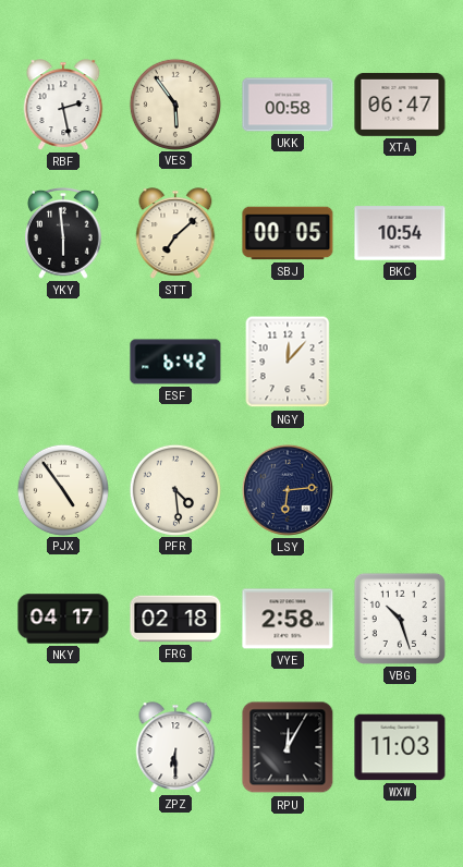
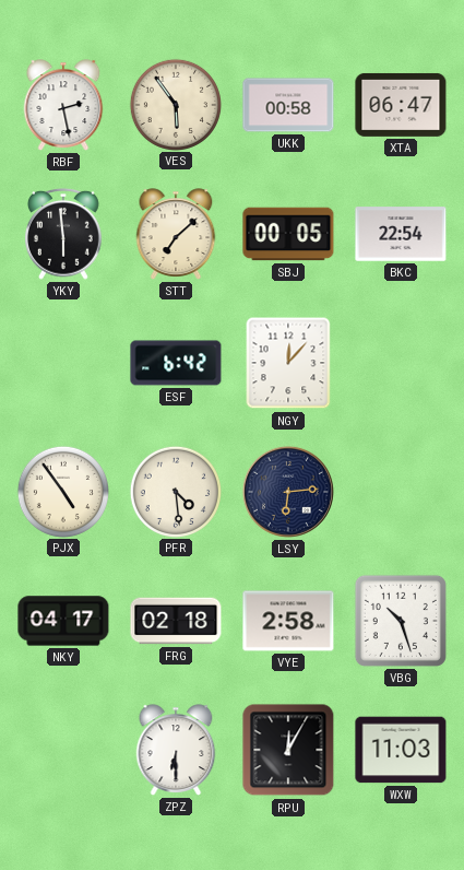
BKC: 10:54 -> 22:54 (401, 234)
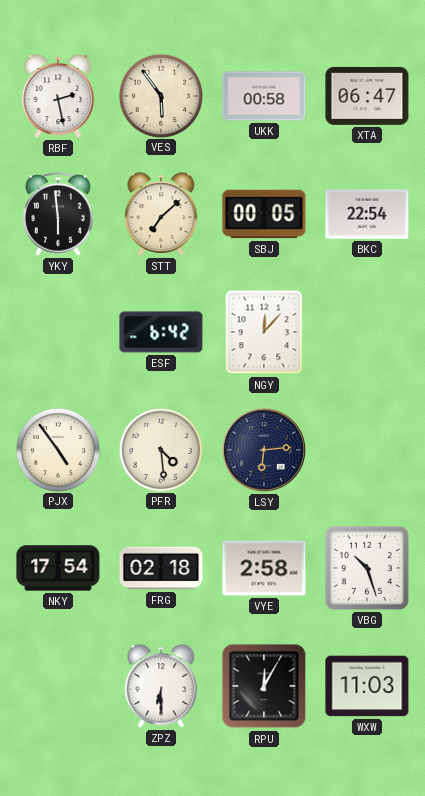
NKY: 04:17 -> 17:54 (58, 568)
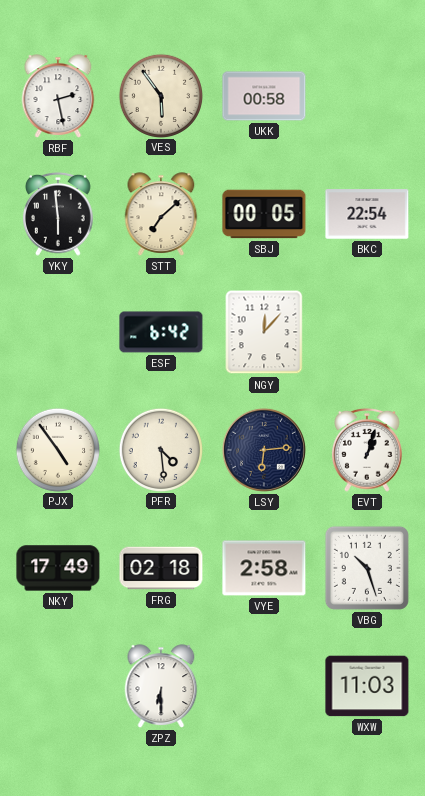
XTA: 06:47 -> none (367, 96)
EVT: none -> 1:03 (368, 450)
NKY: 17:54 -> 17:49 (58, 568)
RPU: 12:05 -> none (264, 686)
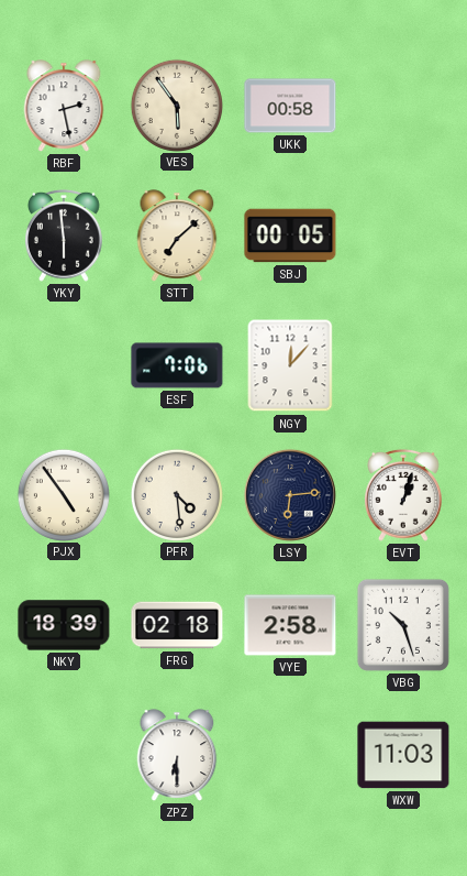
BKC: 22:54 -> none (367, 214)
ESF: 6:42 -> 7:06 (177, 365)
NKY: 17:49 -> 18:39 (64, 625)
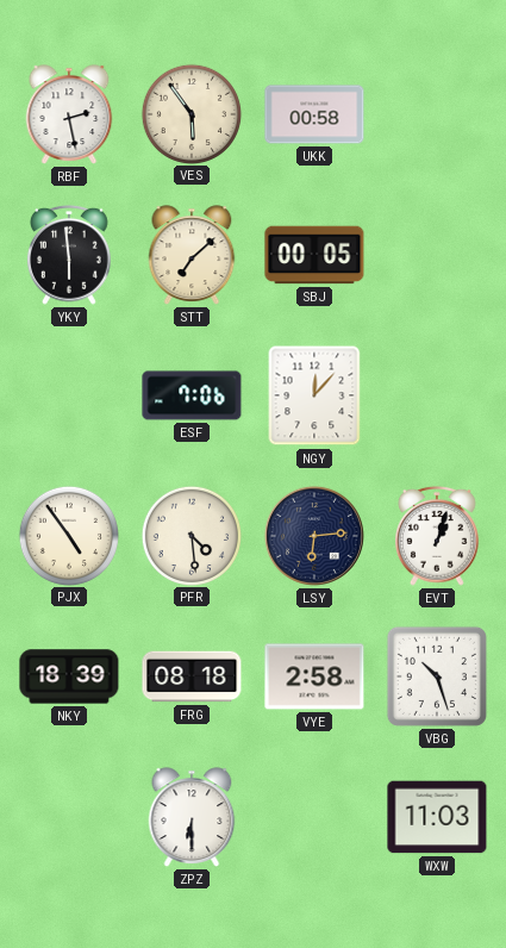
FRG: 02:18 -> 08:18 (192, 676)
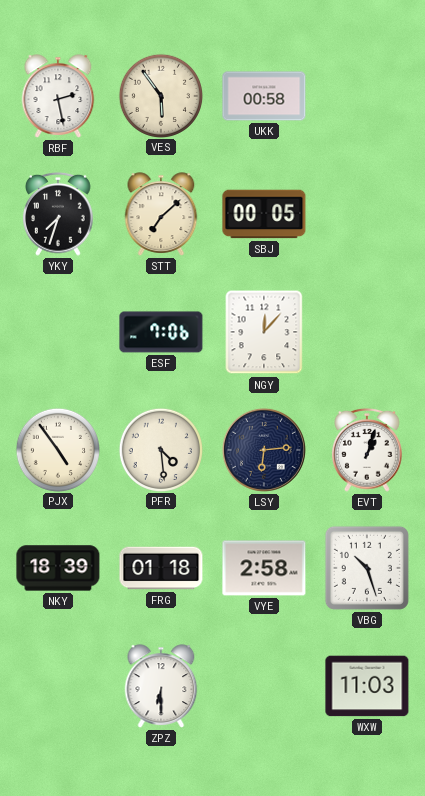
YKY: 5:59 -> 7:33 (59, 214)
FRG: 08:18 -> 01:18 (161, 568)
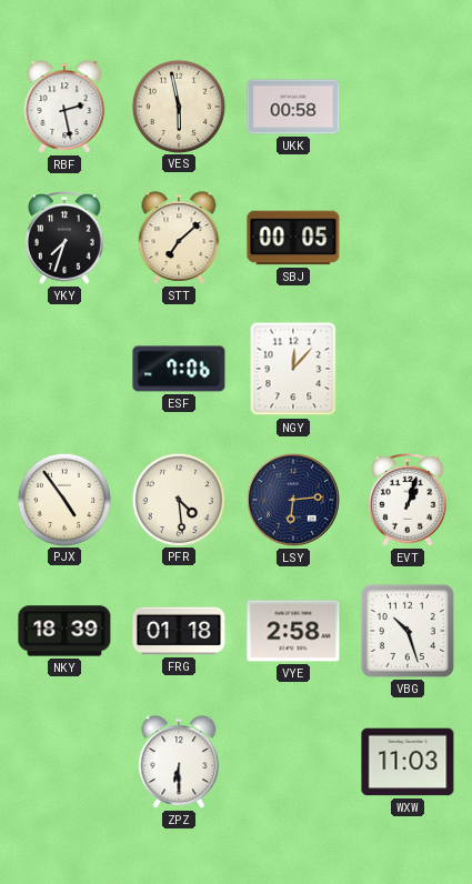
VES: 5:54 -> 5:58 (178, 106)
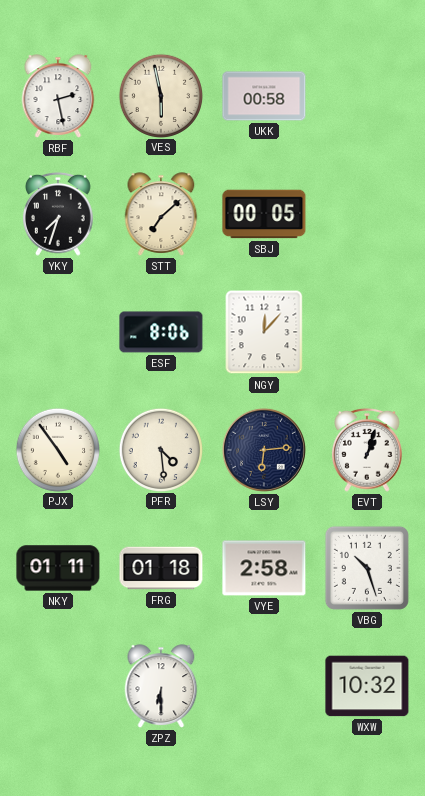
ESF: 7:06 -> 8:06 (161, 332)
NKY: 18:39 -> 01:11 (58, 568)
WXW: 11:03 -> 10:32 (367, 686)
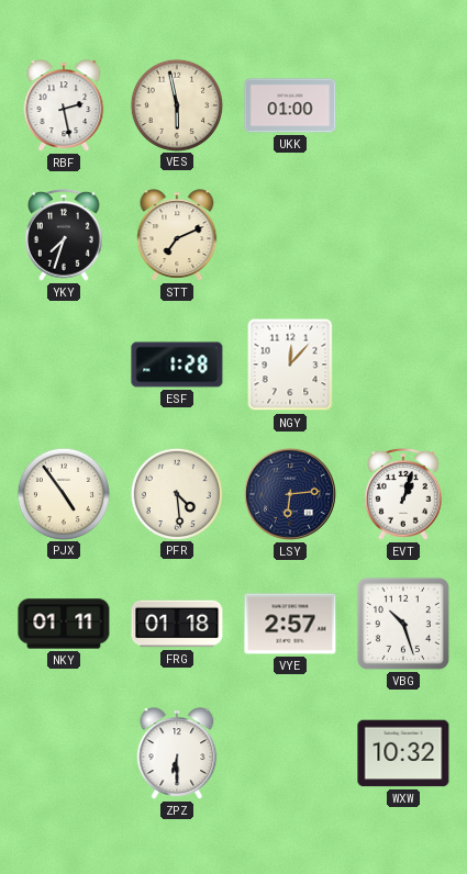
UKK: 00:58 -> 01:00 (290, 105)
STT: 7:08 -> 7:11 (177, 235)
SBJ: 00:05 -> none (264, 214)
ESF: 8:06 -> 1:28 (177, 365)
VYE: 2:58 -> 2:57 (290, 624)
